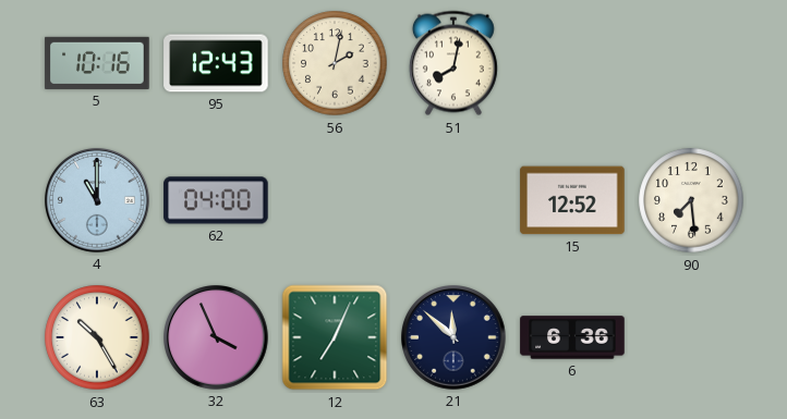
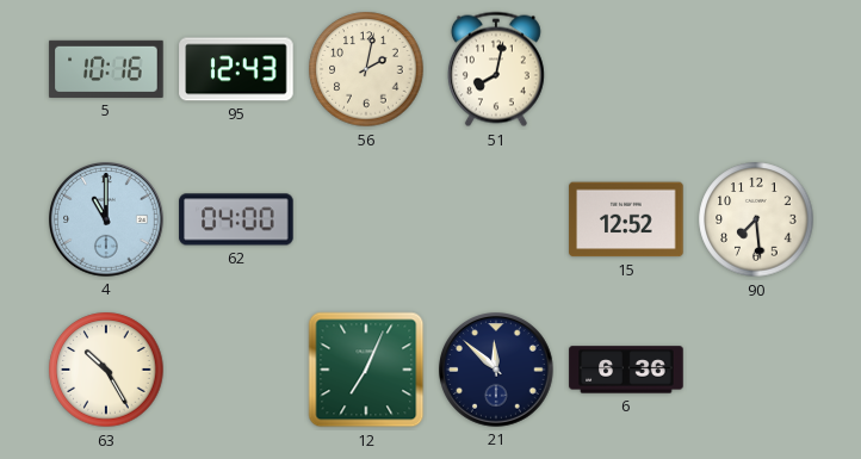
32: 3:56 -> none (216, 337)
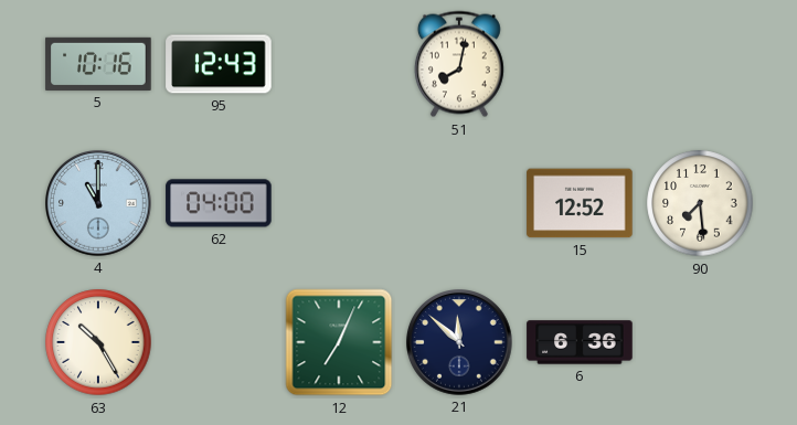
56: 2:02 -> none (366, 69)
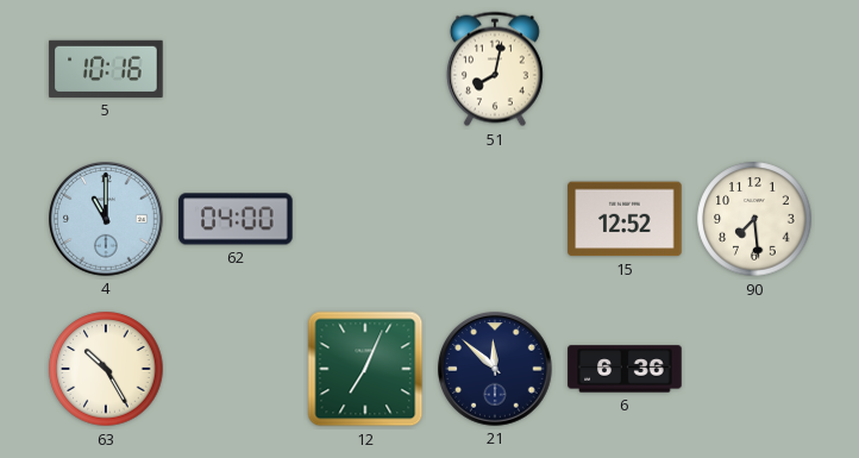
95: 12:43 -> none (219, 64)
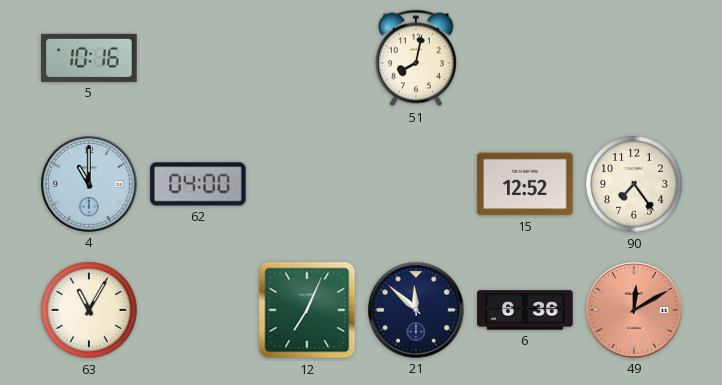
90: 7:29 -> 7:24 (634, 184)
63: 10:25 -> 11:05 (89, 310)
49: none -> 12:10 (634, 310)
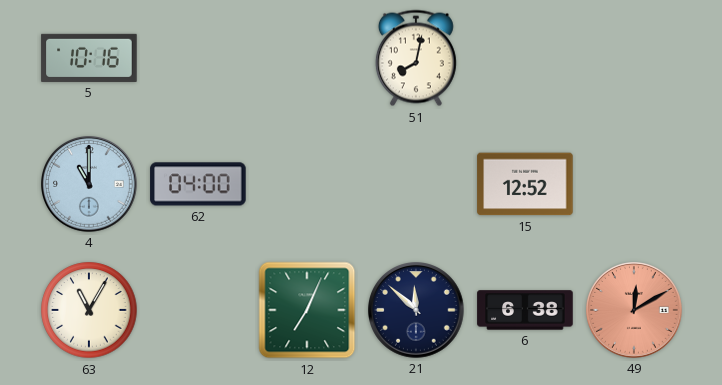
90: 7:24 -> none (634, 184)
6: 6:36 -> 6:38 (525, 310)
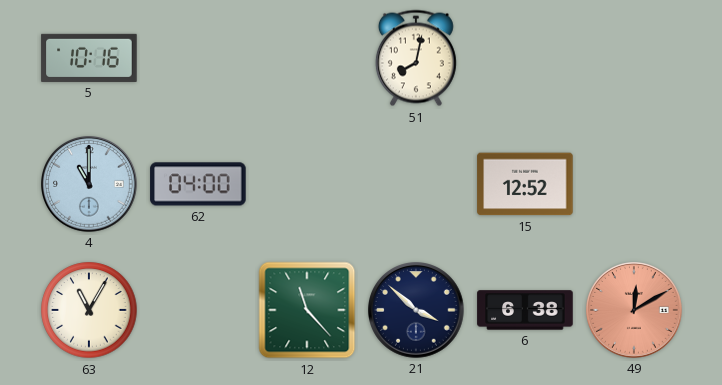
12: 7:04 -> 11:23 (307, 310)
21: 11:52 -> 3:52 (416, 310)
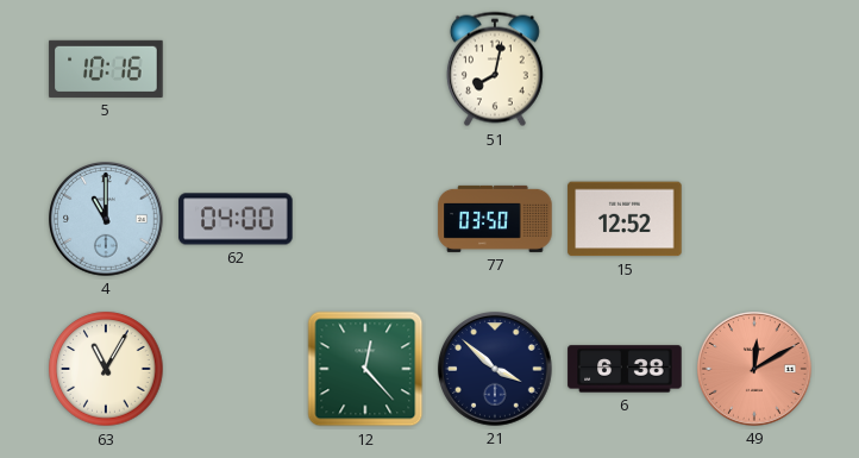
77: none -> 03:50 (495, 219)
12: 11:23 -> 12:23 (365, 369)
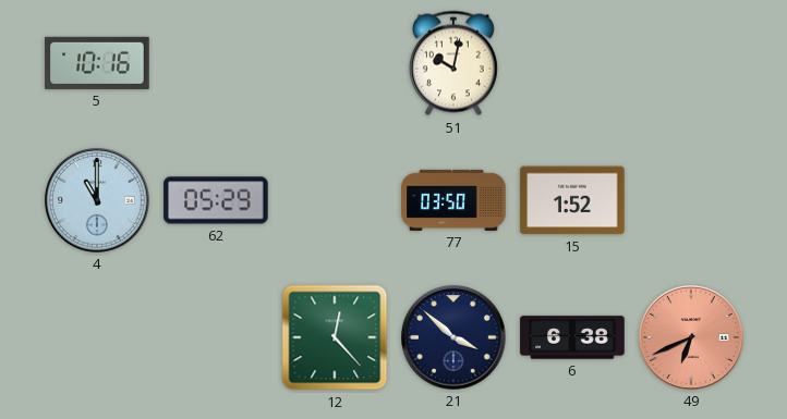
51: 8:02 -> 10:02 (453, 63)
62: 04:00 -> 05:29 (216, 200)
15: 12:52 -> 1:52 (572, 200)
63: 11:05 -> none (106, 369)
49: 12:10 -> 6:41 (691, 337)
